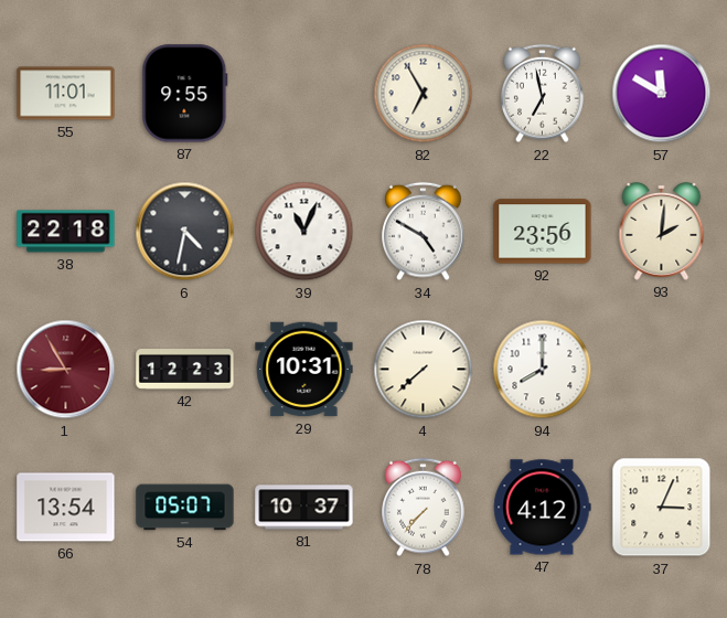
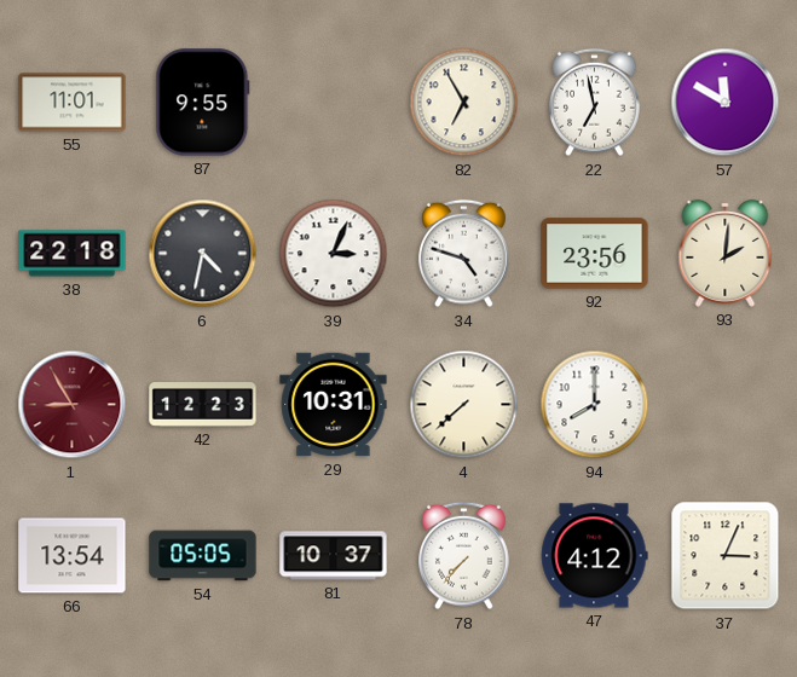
39: 11:04 -> 3:04 (334, 254)
34: 4:50 -> 4:48 (464, 254)
54: 05:07 -> 05:05 (203, 556)
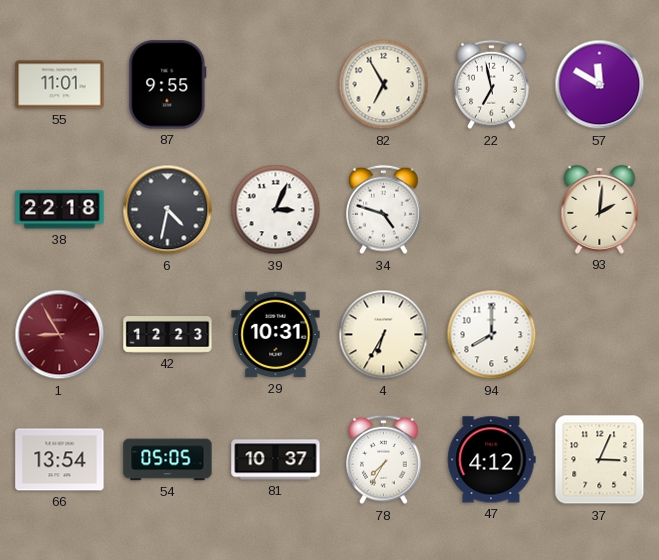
92: 23:56 -> none (595, 254)
4: 7:38 -> 6:35 (384, 335)
78: 7:37 -> 7:35 (384, 460)
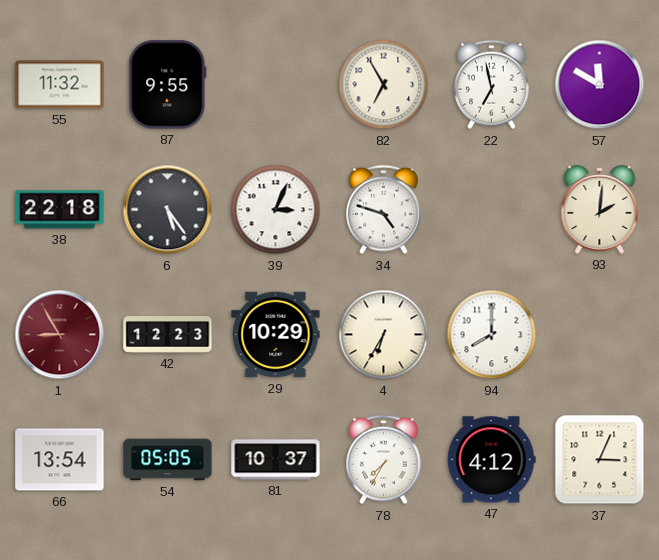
55: 11:01 -> 11:32 (60, 85)
6: 4:32 -> 5:24 (168, 210)
29: 10:31 -> 10:29 (276, 335)
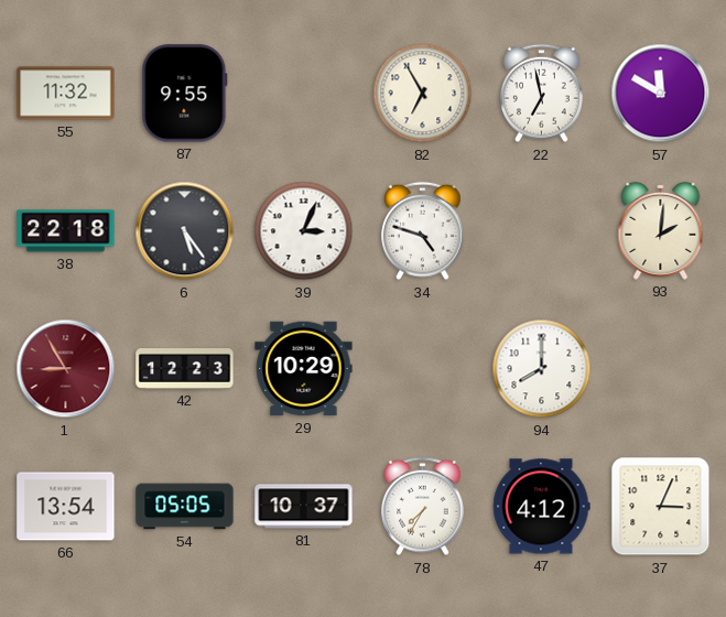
4: 6:35 -> none (384, 335)
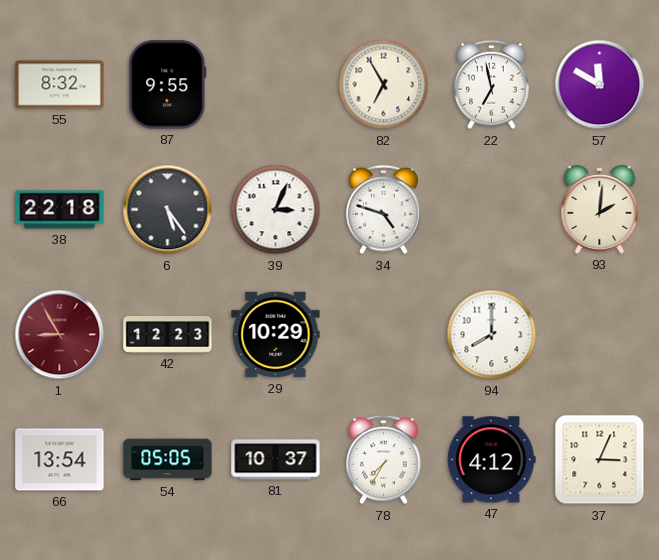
55: 11:32 -> 8:32 (60, 85)
